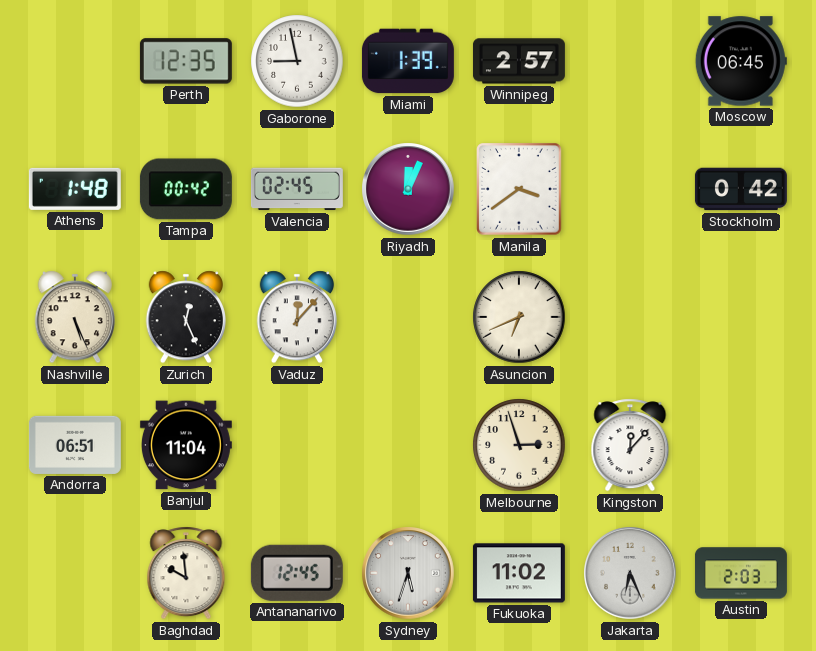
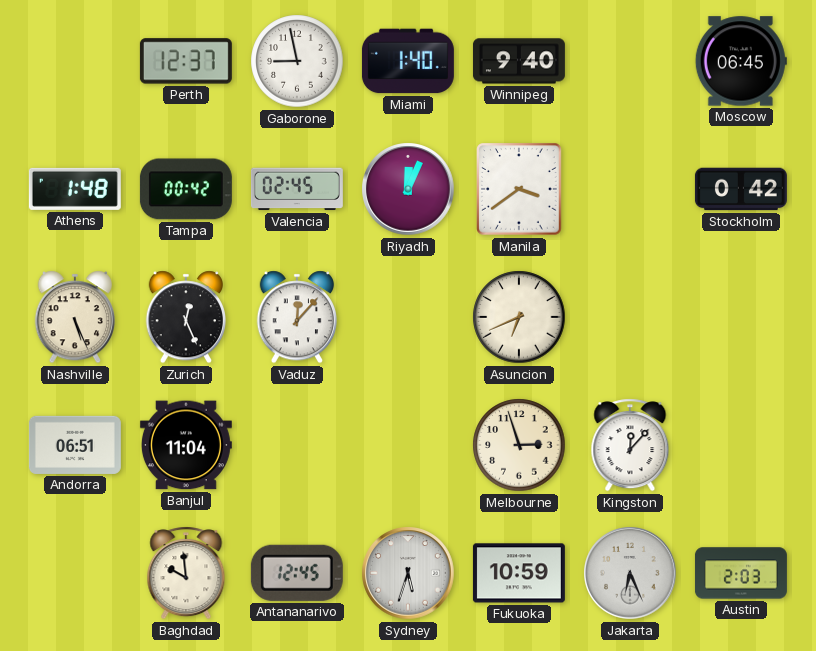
Perth: 12:35 -> 12:37 (186, 61)
Miami: 1:39 -> 1:40 (408, 61)
Winnipeg: 2:57 -> 9:40 (519, 61)
Fukuoka: 11:02 -> 10:59 (519, 573)
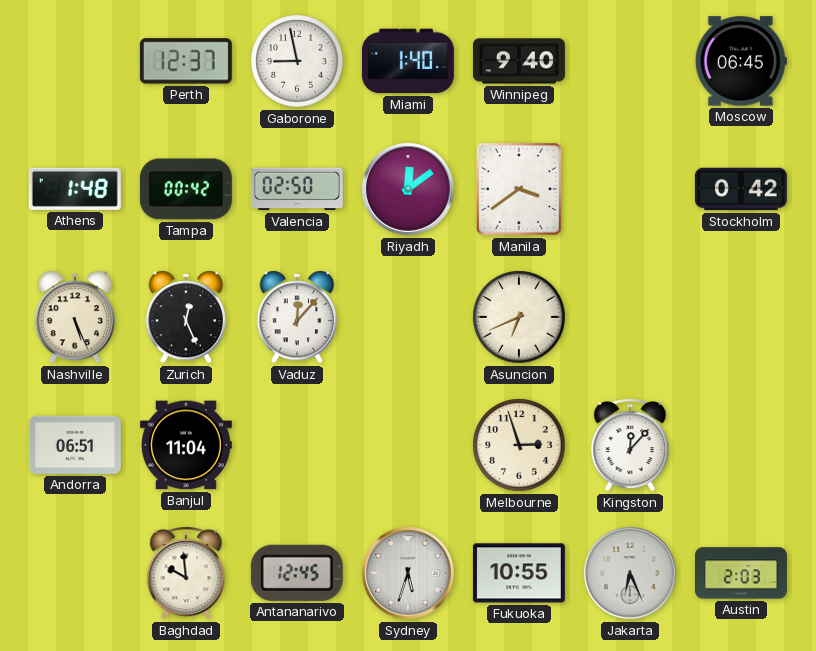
Valencia: 02:45 -> 02:50 (297, 189)
Riyadh: 12:04 -> 12:09 (408, 189)
Fukuoka: 10:59 -> 10:55 (519, 573)
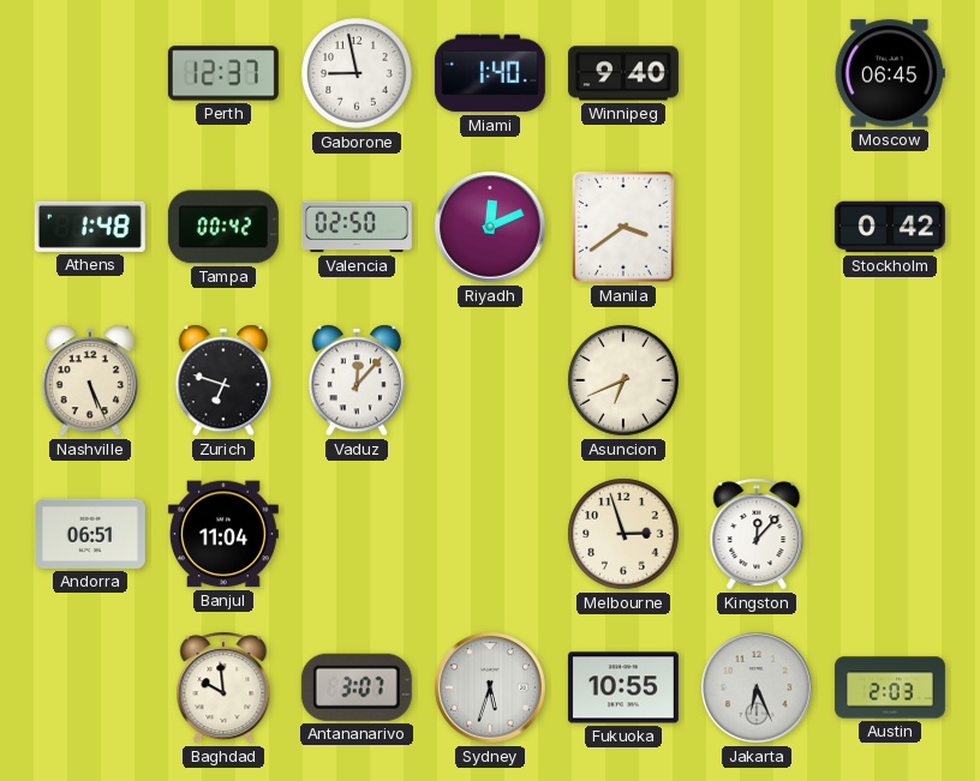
Riyadh: 12:09 -> 12:11 (490, 227)
Zurich: 12:26 -> 6:48 (222, 380)
Antananarivo: 12:45 -> 3:07 (357, 687)
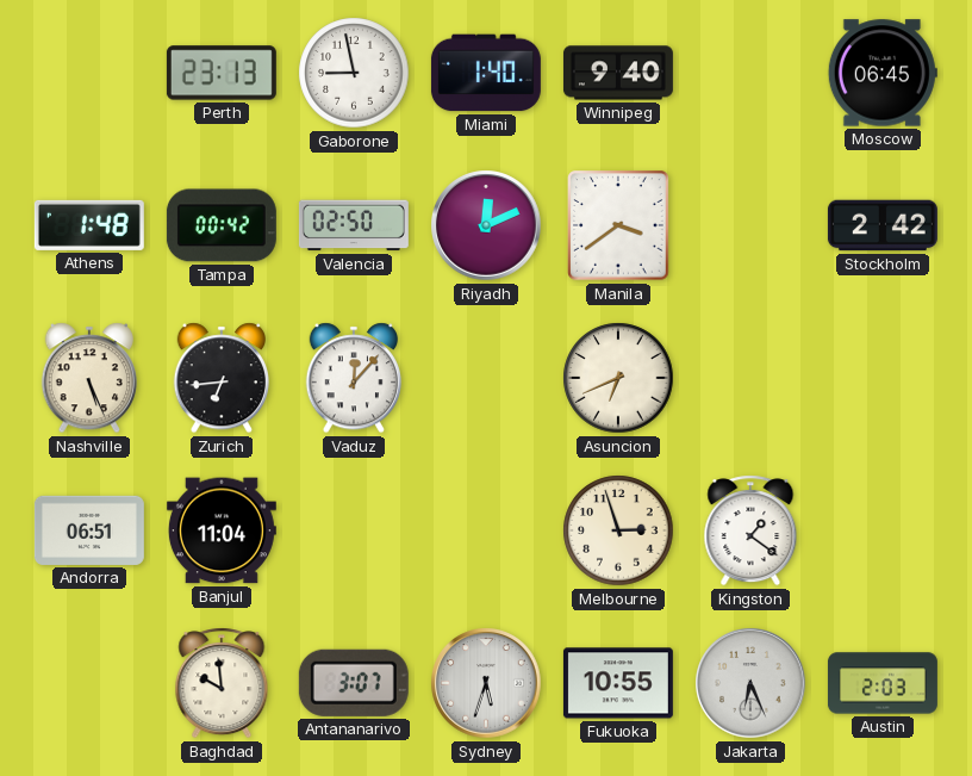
Perth: 12:37 -> 23:13 (222, 73)
Stockholm: 0:42 -> 2:42 (883, 225)
Zurich: 6:48 -> 6:44 (220, 378)
Kingston: 12:07 -> 1:21 (750, 530)
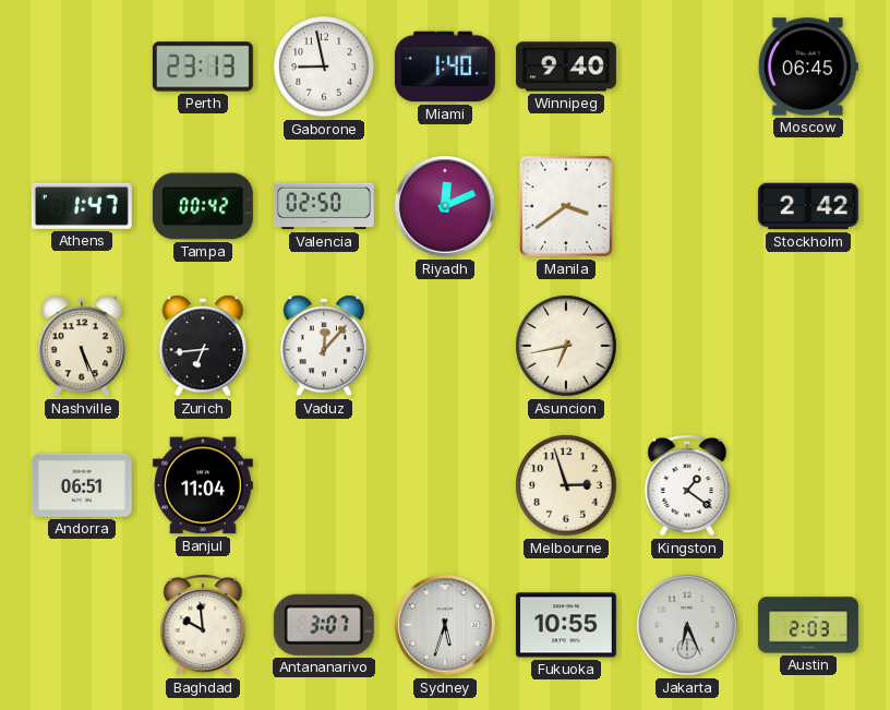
Athens: 1:48 -> 1:47 (82, 206)
Asuncion: 6:41 -> 6:43 (566, 346)
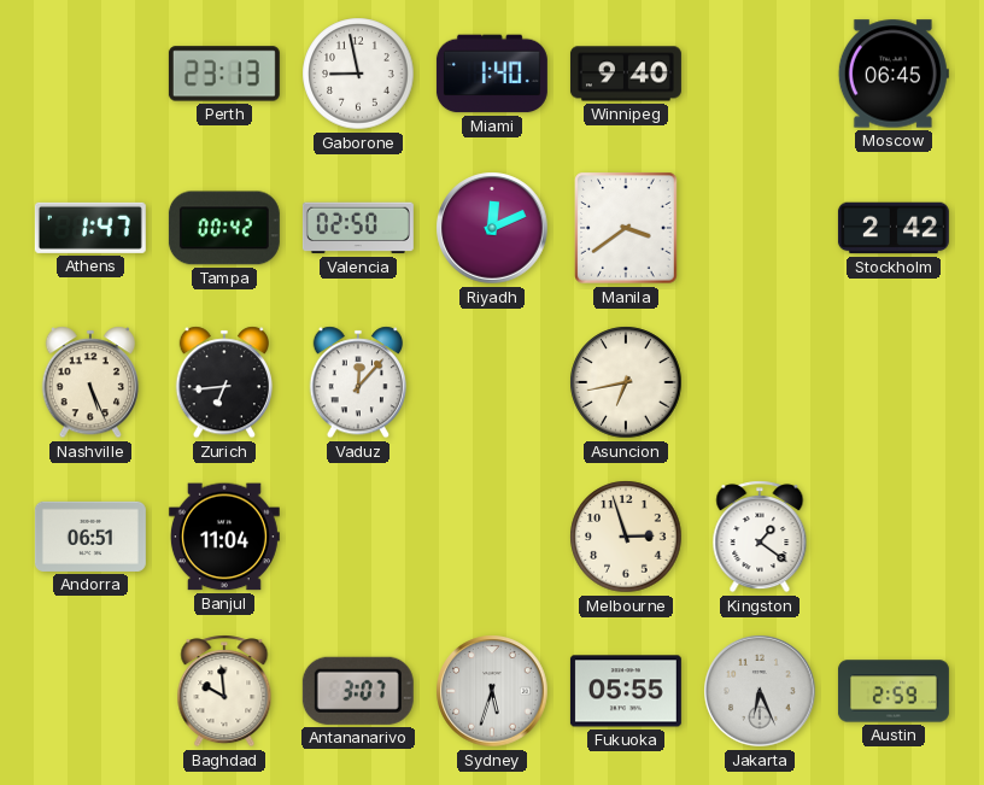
Fukuoka: 10:55 -> 05:55 (626, 691)
Austin: 2:03 -> 2:59 (894, 691)
